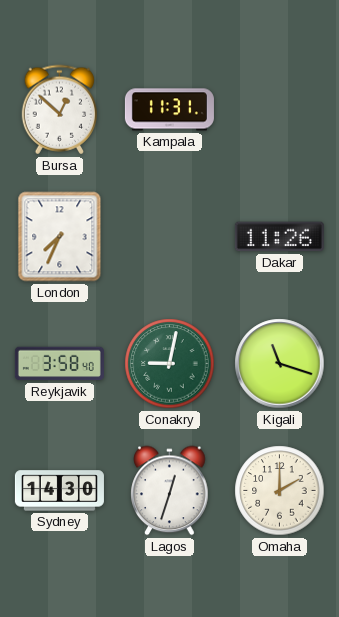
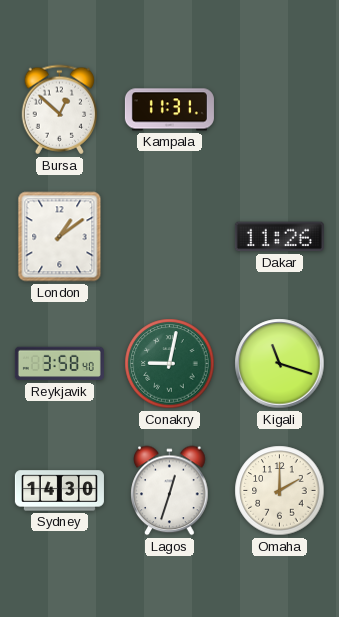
London: 7:34 -> 1:09 (60, 237)
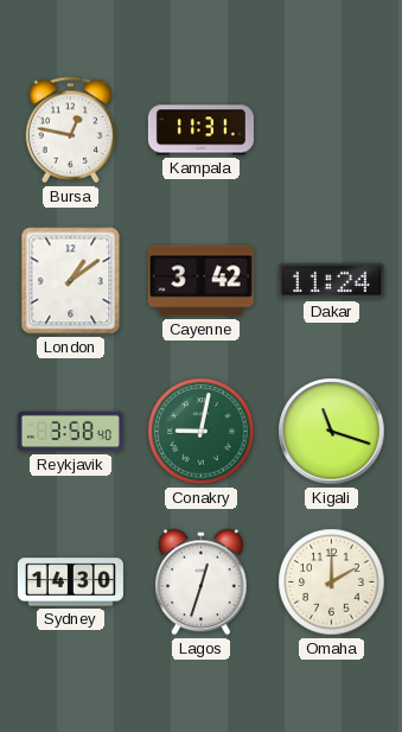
Bursa: 12:52 -> 12:47 (70, 131)
Cayenne: none -> 3:42 (200, 281)
Dakar: 11:26 -> 11:24 (331, 281)
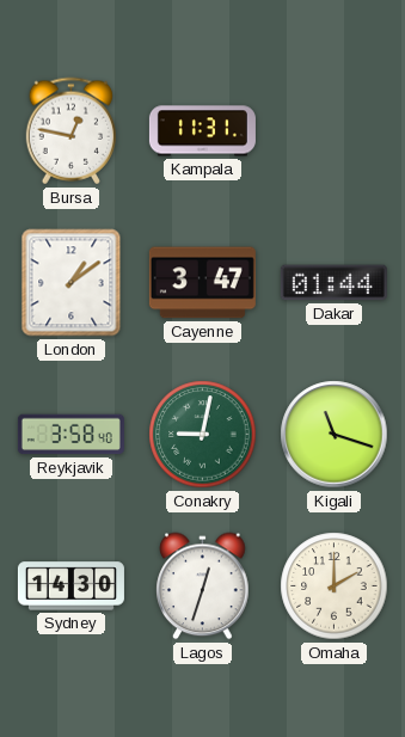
Cayenne: 3:42 -> 3:47 (202, 283)
Dakar: 11:24 -> 01:44 (333, 283)
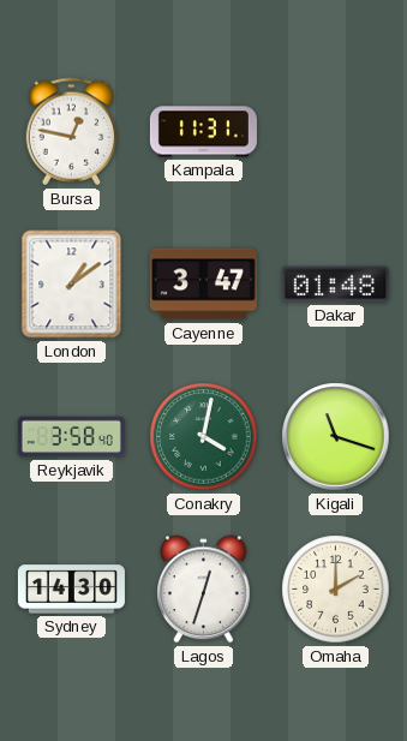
Dakar: 01:44 -> 01:48 (335, 285)
Conakry: 9:02 -> 4:02 (204, 437)
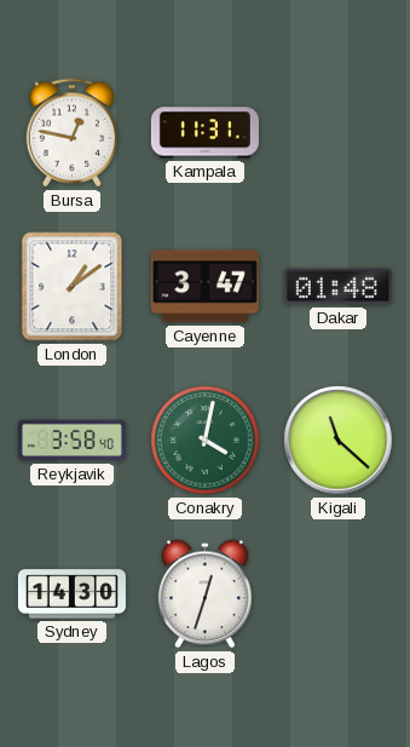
Kigali: 11:18 -> 11:22 (339, 441)
Omaha: 2:00 -> none (336, 590)
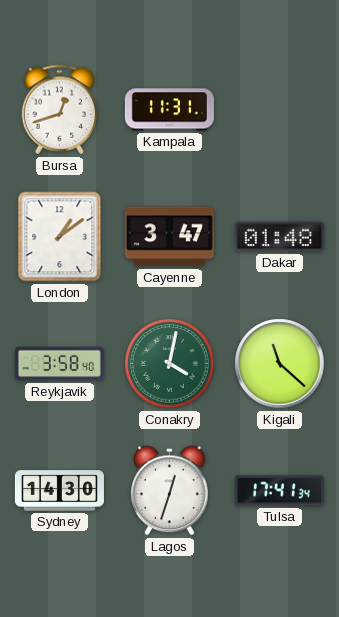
Bursa: 12:47 -> 12:42 (59, 110)
Tulsa: none -> 17:41 (279, 491)
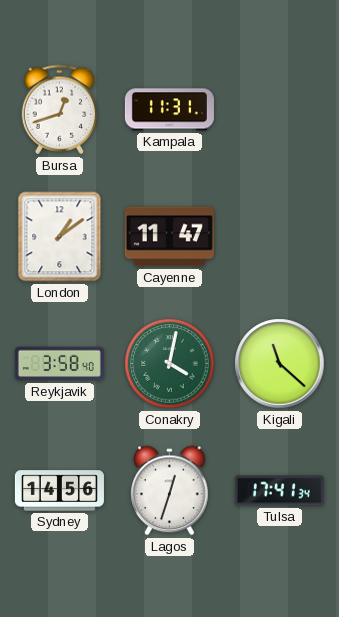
Cayenne: 3:47 -> 11:47 (169, 237)
Dakar: 01:48 -> none (279, 237)
Sydney: 14:30 -> 14:56 (59, 491)
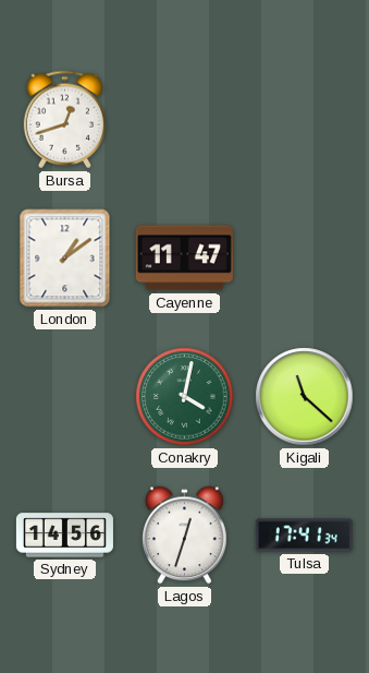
Kampala: 11:31 -> none (169, 110)
Reykjavik: 3:58 -> none (59, 364)
